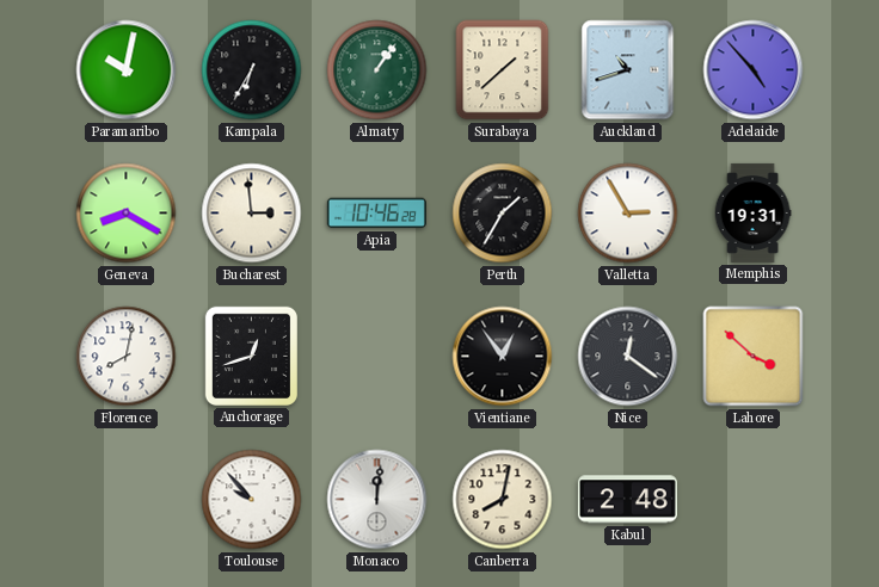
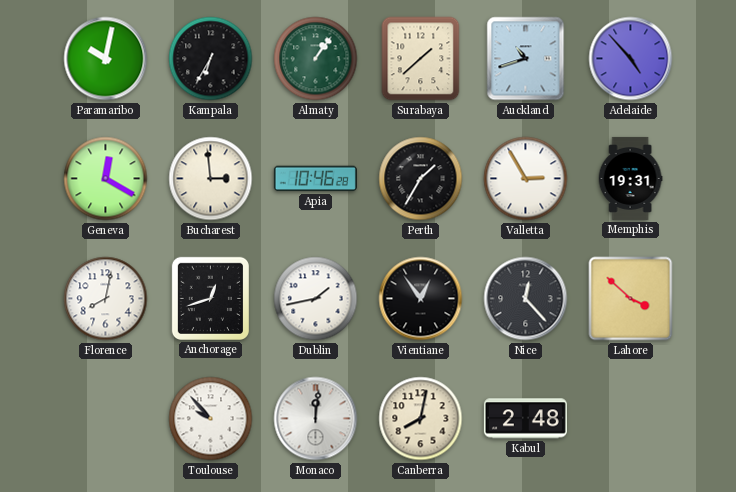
Geneva: 8:20 -> 12:20 (106, 179)
Dublin: none -> 1:43 (316, 299)
Nice: 12:21 -> 12:23 (526, 299)
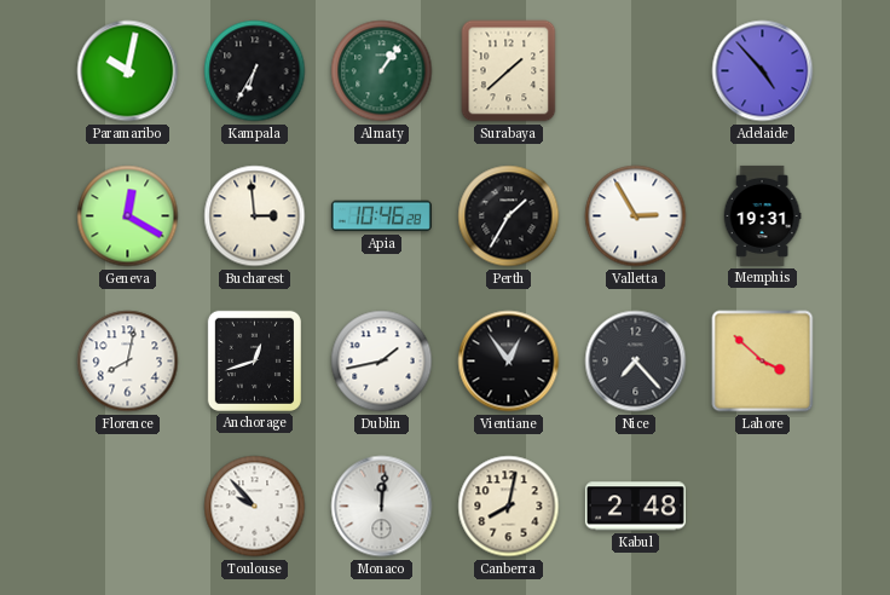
Auckland: 10:42 -> none (526, 59)
Nice: 12:23 -> 7:23 (636, 362)
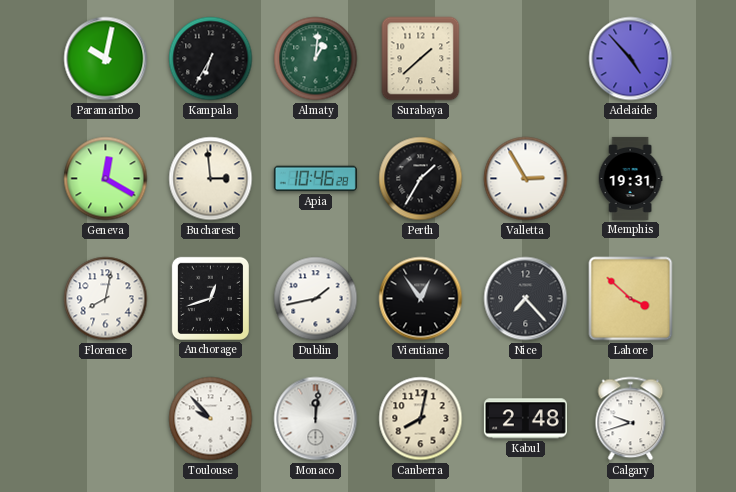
Almaty: 1:06 -> 1:01 (316, 59)
Calgary: none -> 9:42 (631, 419)
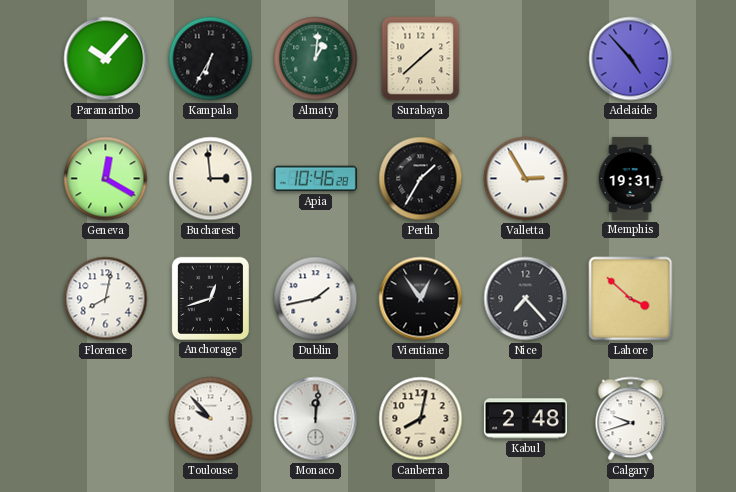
Paramaribo: 10:02 -> 10:07 (106, 59)
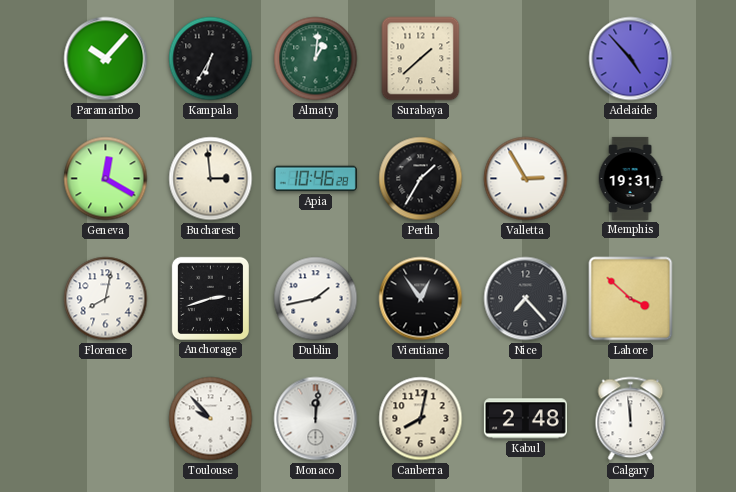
Anchorage: 12:42 -> 2:42 (210, 298)
Calgary: 9:42 -> 11:59 (631, 419)
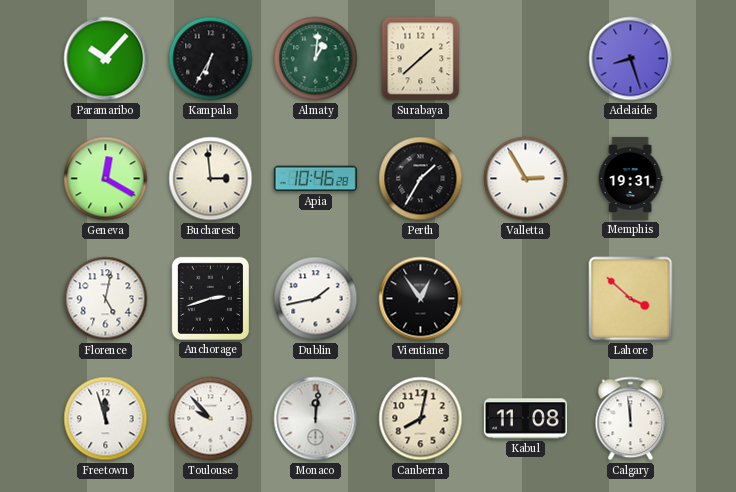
Adelaide: 4:53 -> 8:27 (631, 59)
Florence: 8:02 -> 5:02 (106, 299)
Nice: 7:23 -> none (526, 299)
Freetown: none -> 11:57 (106, 419)
Kabul: 2:48 -> 11:08 (525, 419)
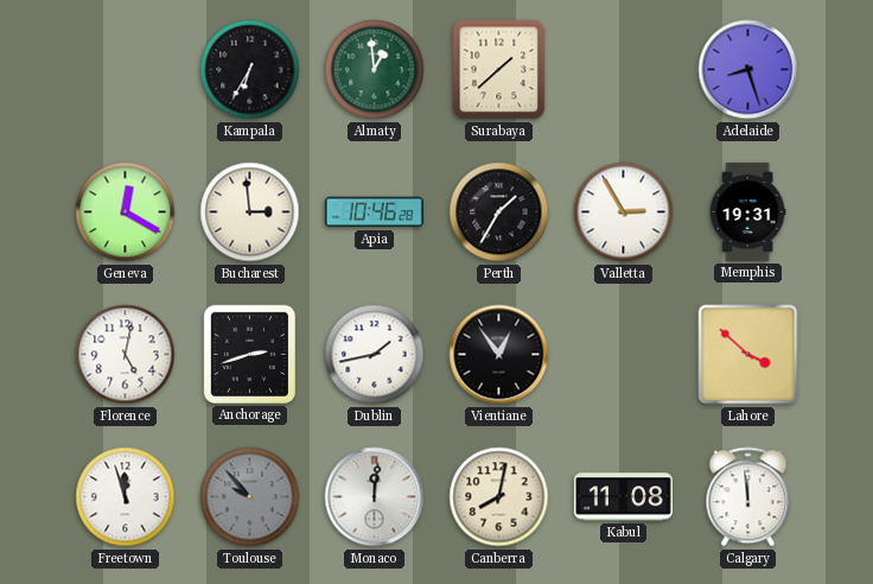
Paramaribo: 10:07 -> none (106, 59)
Almaty: 1:01 -> 12:59 (375, 70)
Toulouse dial: white -> grey (250, 497)
